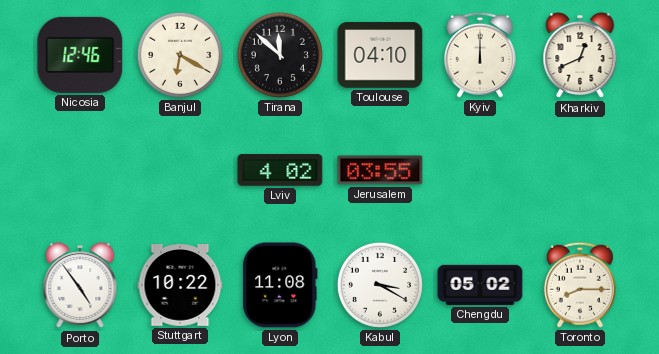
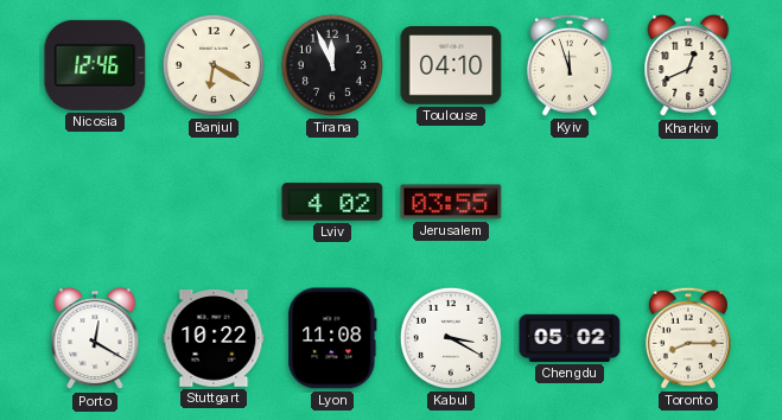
Tirana: 11:52 -> 11:56 (332, 65)
Kyiv: 12:00 -> 11:57 (570, 65)
Porto: 4:54 -> 12:20 (95, 339)
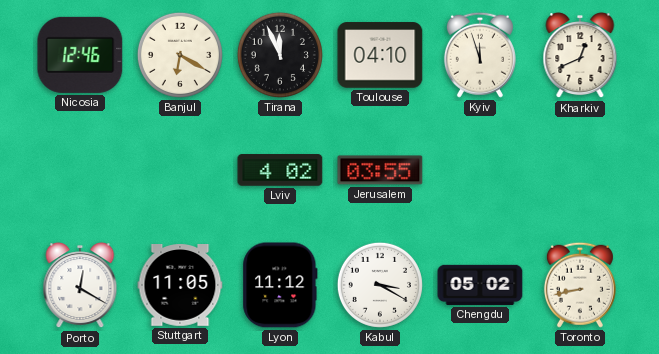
Stuttgart: 10:22 -> 11:05 (180, 286)
Lyon: 11:08 -> 11:12 (280, 285)
Toronto: 8:15 -> 8:43 (580, 285)
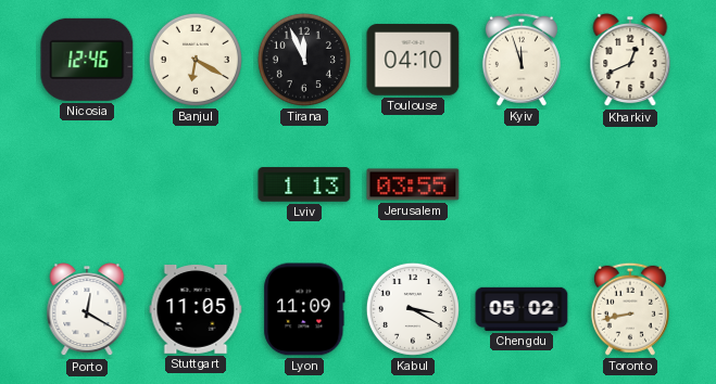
Lviv: 4:02 -> 1:13 (304, 184)
Lyon: 11:12 -> 11:09 (304, 309)
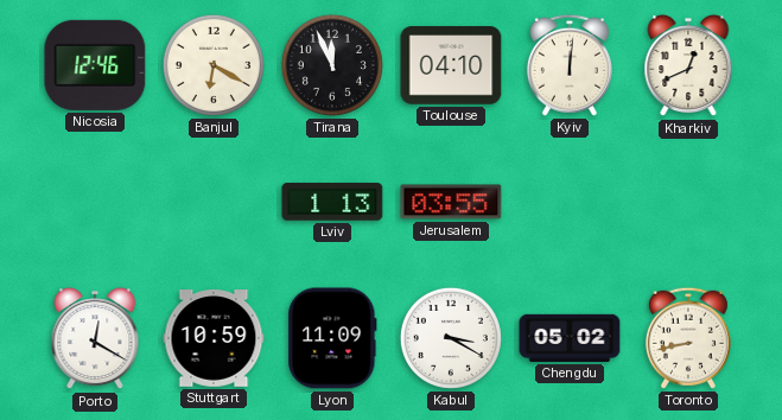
Kyiv: 11:57 -> 12:01 (570, 65)
Stuttgart: 11:05 -> 10:59 (214, 339)
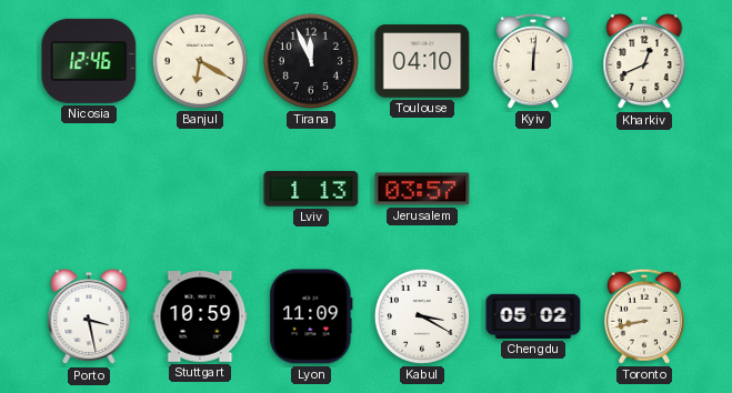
Jerusalem: 03:55 -> 03:57 (422, 189)
Porto: 12:20 -> 3:28 (89, 318)
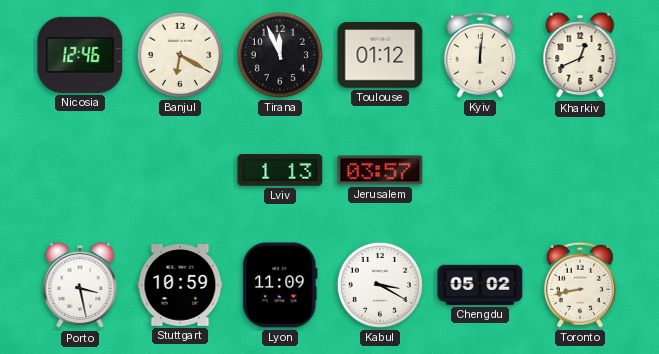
Toulouse: 04:10 -> 01:12 (380, 55)
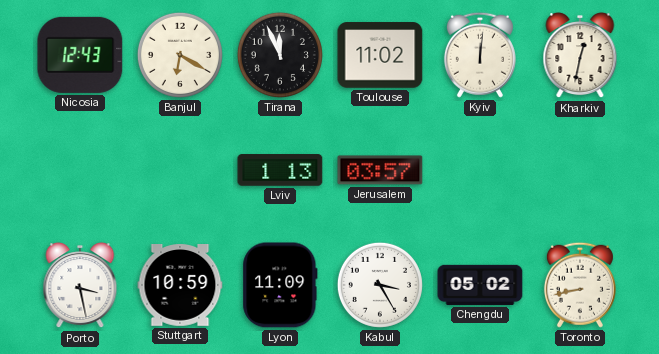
Nicosia: 12:46 -> 12:43 (80, 55)
Toulouse: 01:12 -> 11:02 (380, 55)
Kharkiv: 12:41 -> 12:32 (580, 56)
Kabul: 3:20 -> 3:25 (380, 285)
